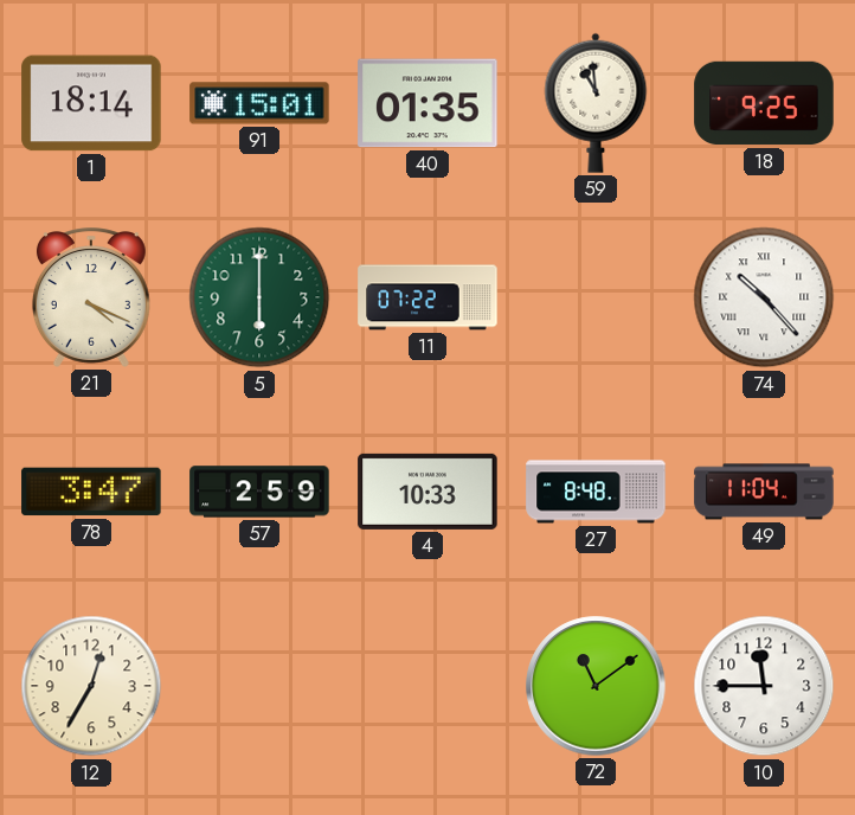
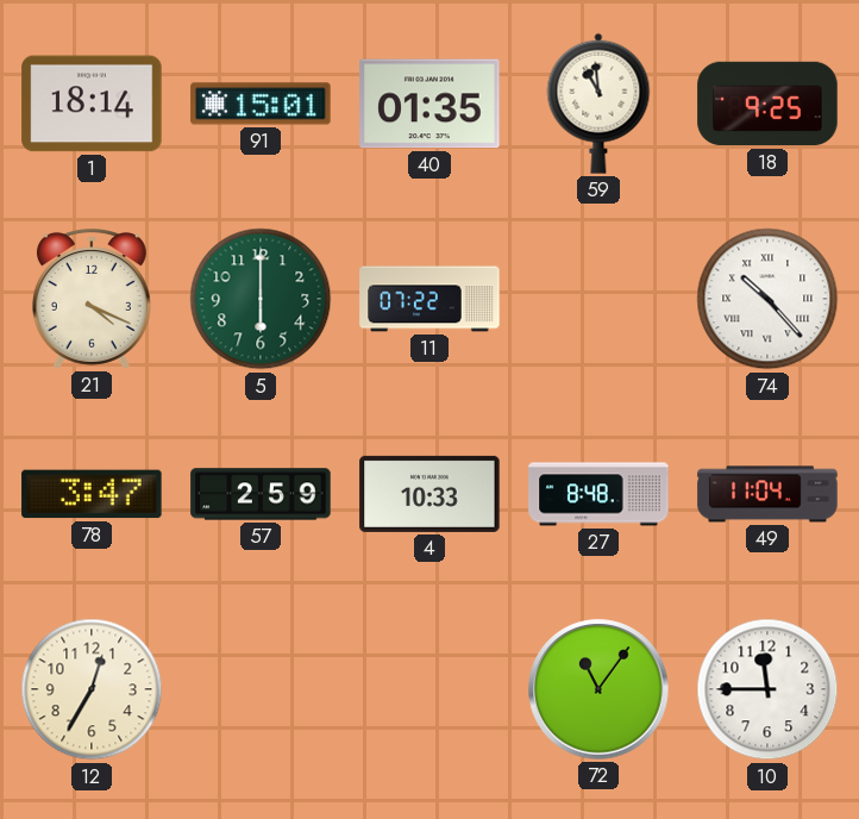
72: 11:09 -> 11:06 (598, 689)
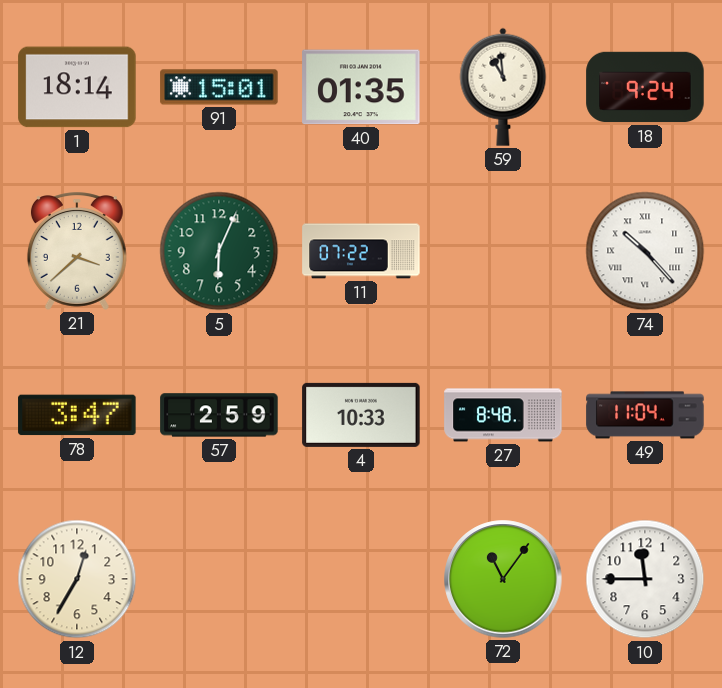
18: 9:25 -> 9:24 (645, 87)
21: 4:19 -> 3:38 (77, 251)
5: 6:00 -> 6:04 (219, 251)
